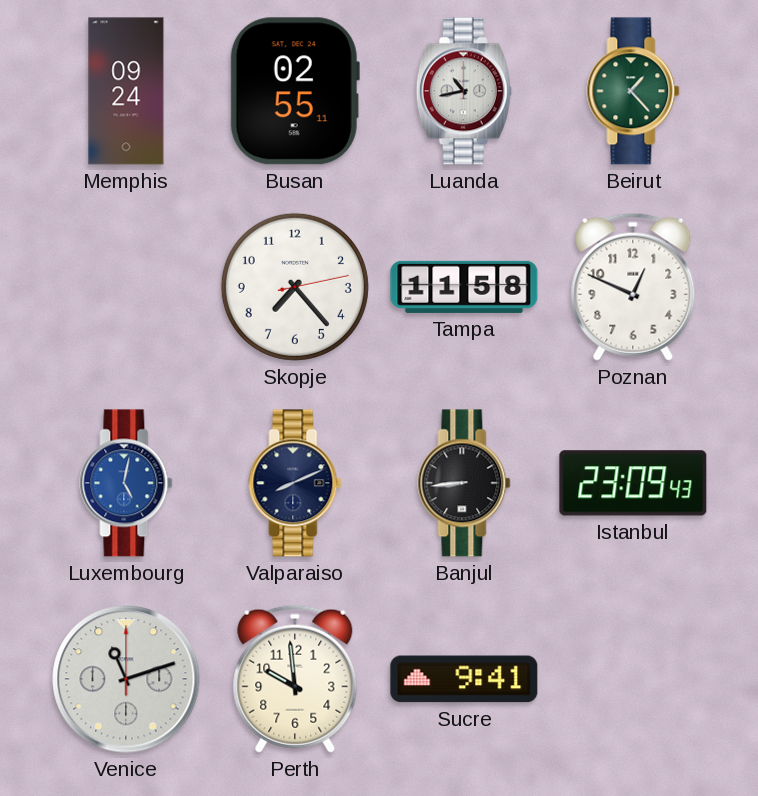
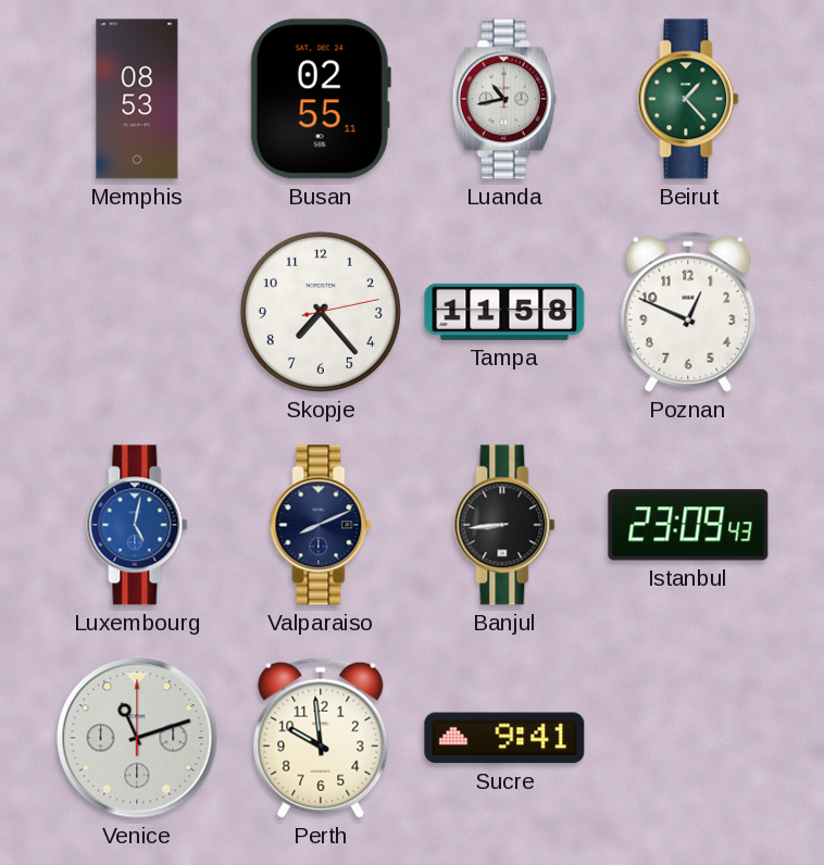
Memphis: 09:24 -> 08:53 (137, 99)
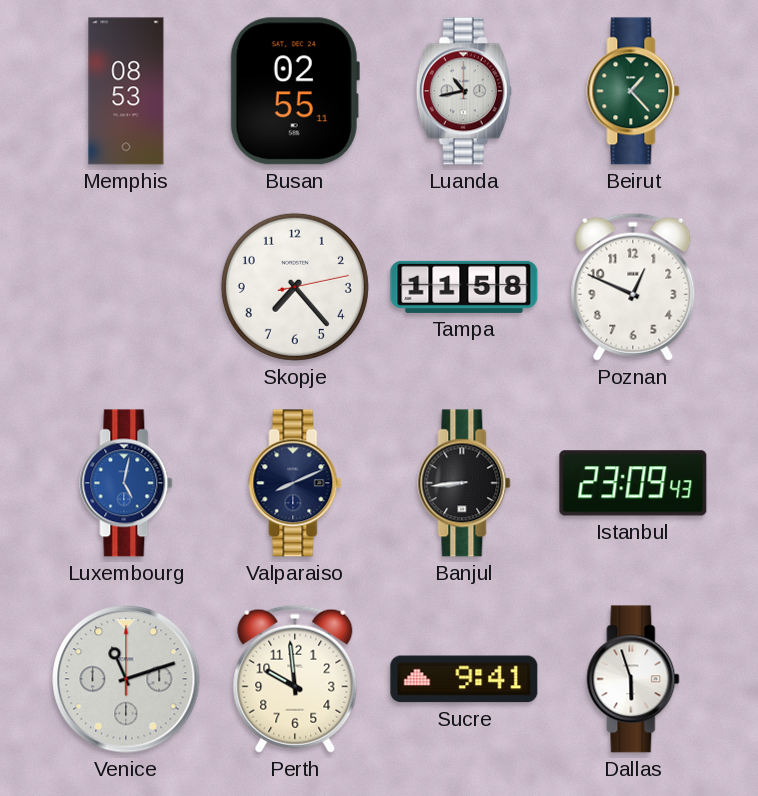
Dallas: none -> 5:57 (633, 679)
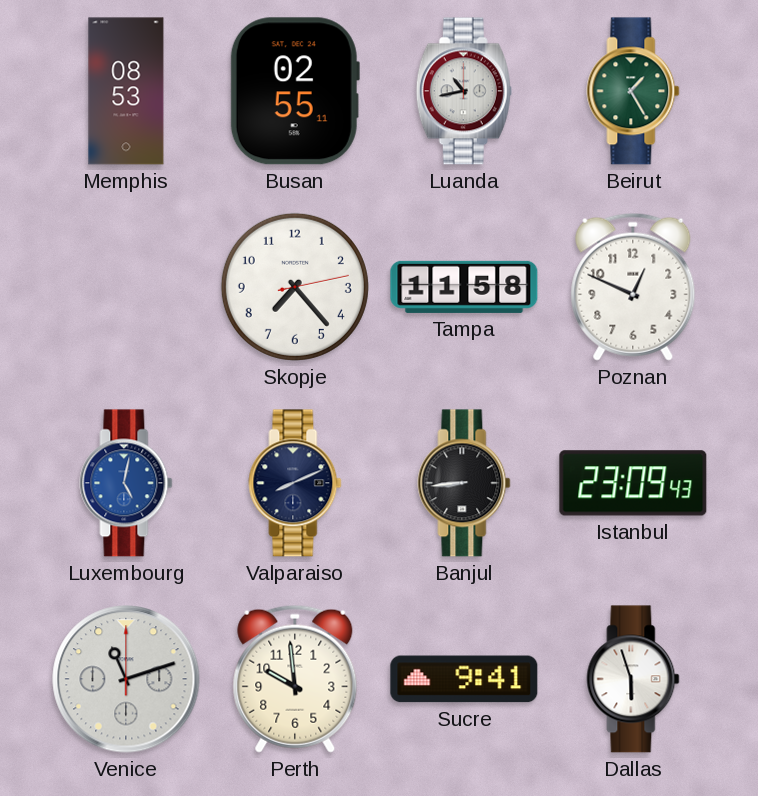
Beirut: 1:23 -> 1:25 (633, 91)
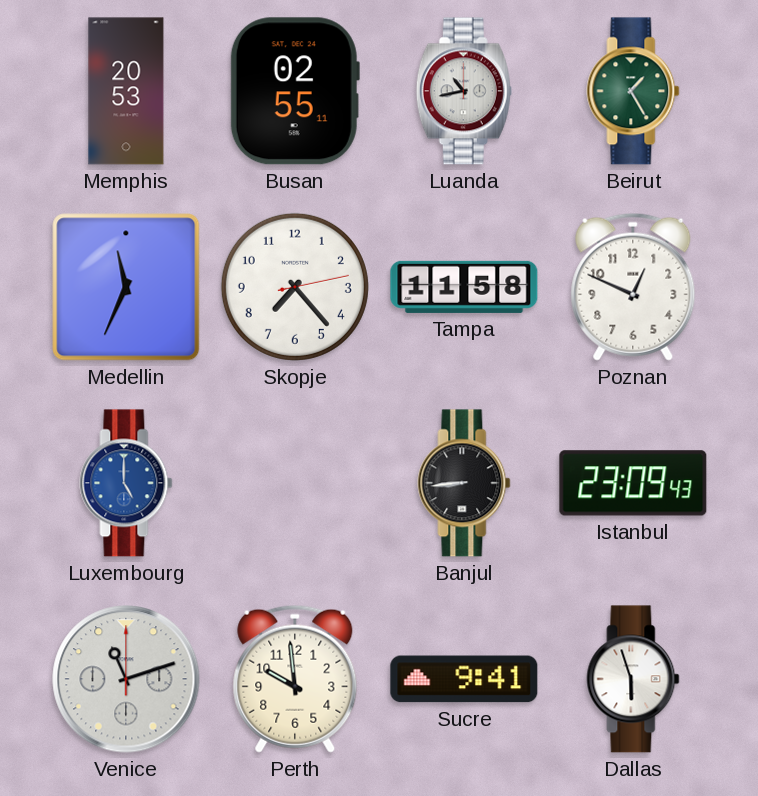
Memphis: 08:53 -> 20:53 (126, 91)
Medellin: none -> 11:34 (126, 287)
Luxembourg: 5:02 -> 5:00 (126, 483)
Valparaiso: 8:11 -> none (295, 483)
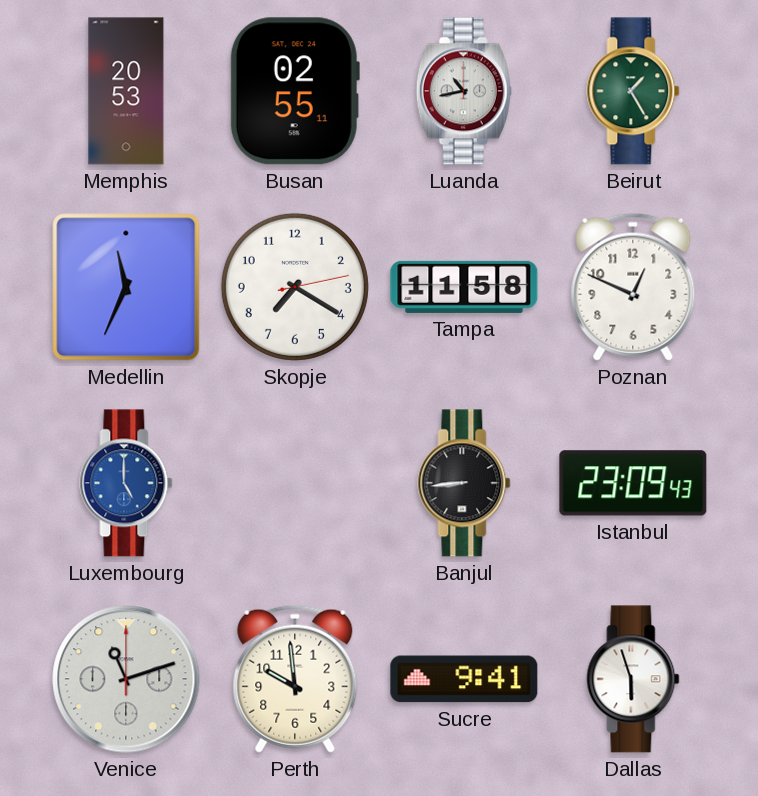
Skopje: 7:23 -> 7:20 (295, 287)
